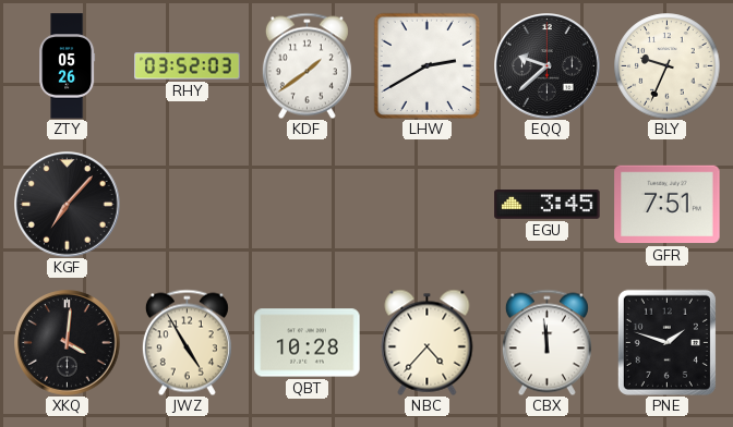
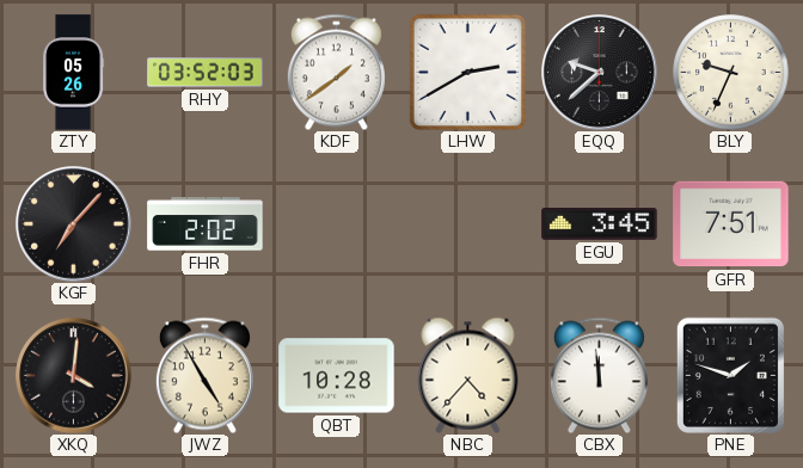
FHR: none -> 2:02 (206, 224)
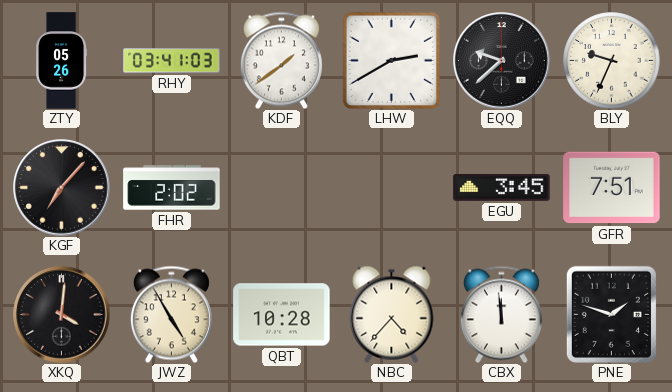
RHY: 03:52 -> 03:41 (172, 61)
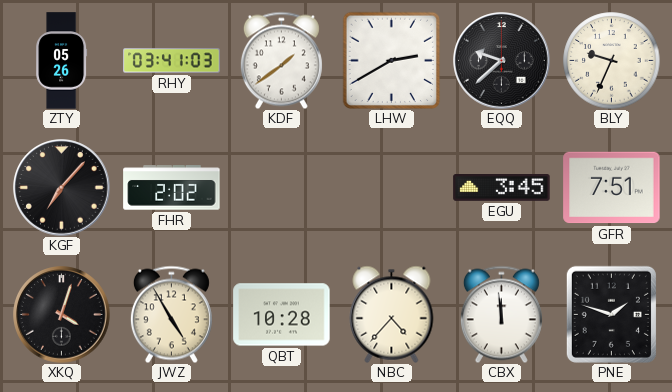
XKQ: 4:01 -> 4:03 (62, 315)
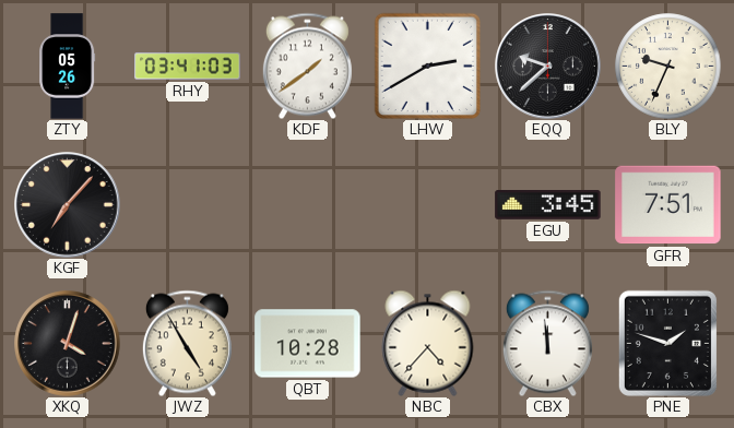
FHR: 2:02 -> none (172, 188)
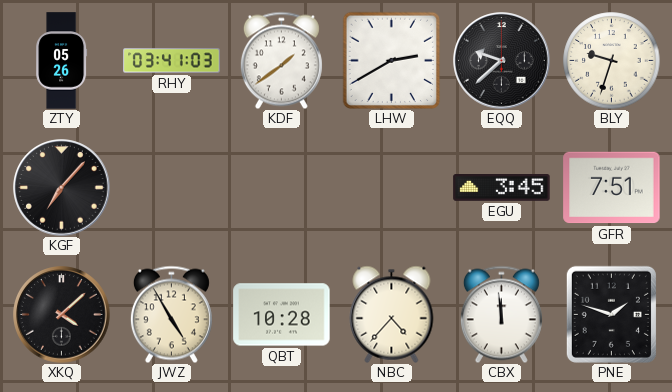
BLY: 9:34 -> 9:33 (612, 61)
XKQ: 4:03 -> 4:08 (62, 315)
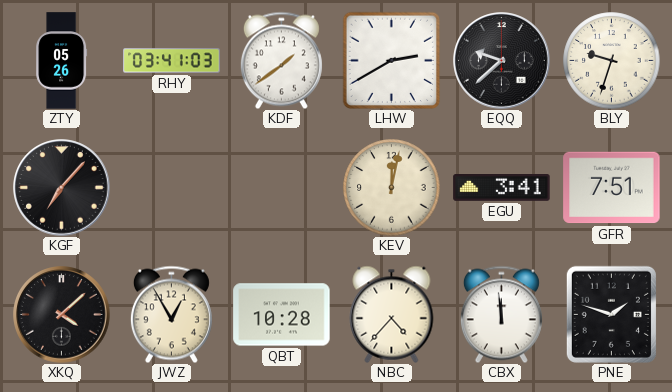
KEV: none -> 12:02 (392, 188)
EGU: 3:45 -> 3:41 (502, 188)
JWZ: 4:55 -> 12:55 (171, 314)
